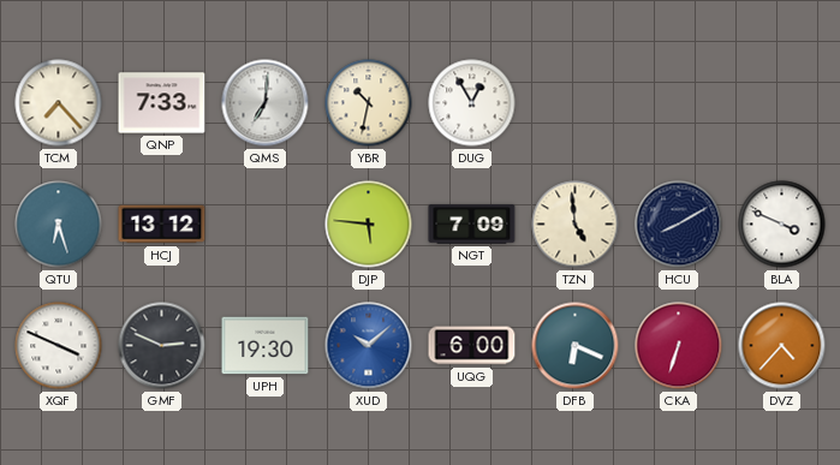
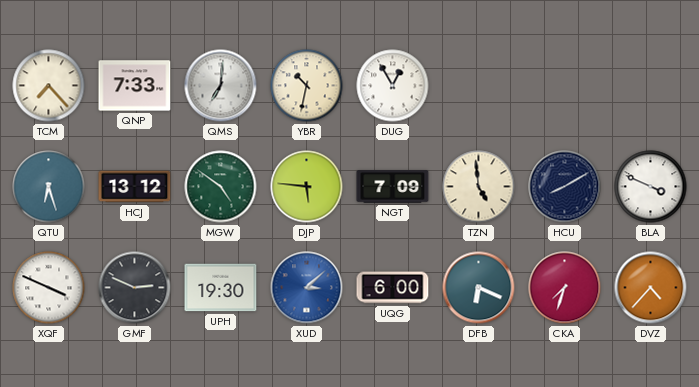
MGW: none -> 4:51 (221, 187)
XUD: 10:08 -> 3:08 (307, 288)
CKA: 6:33 -> 7:33 (565, 288)
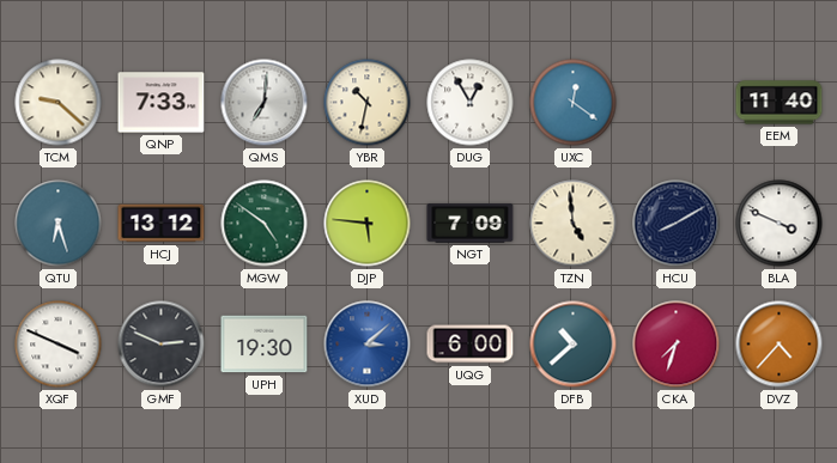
TCM: 7:23 -> 9:22 (59, 103)
UXC: none -> 12:21 (574, 103)
EEM: none -> 11:40 (780, 103)
DFB: 6:19 -> 10:38 (574, 345)
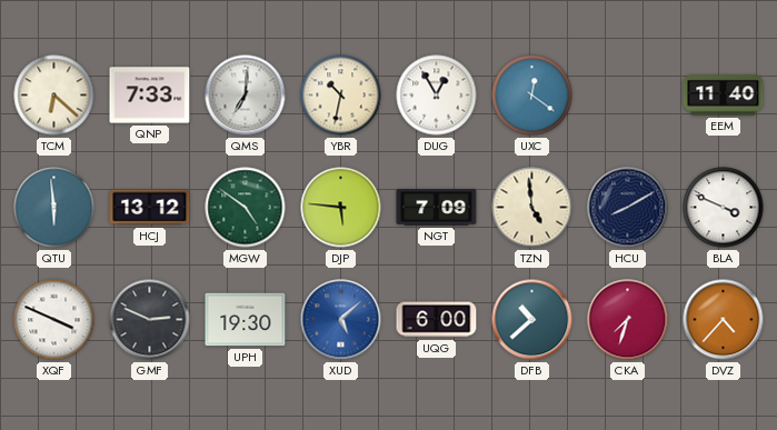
TCM: 9:22 -> 6:22 (54, 96)
QTU: 6:27 -> 5:59 (54, 208)
XUD: 3:08 -> 5:08 (341, 320)
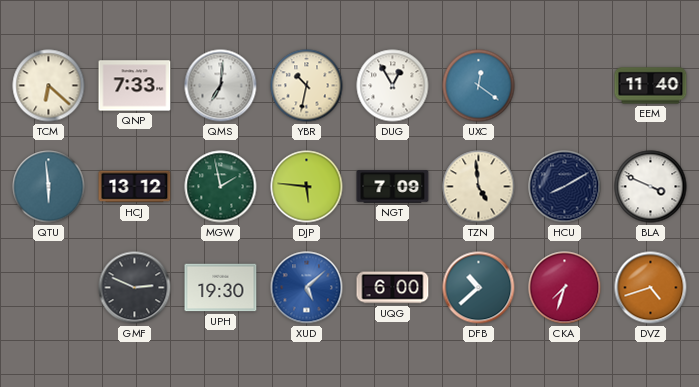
MGW: 4:51 -> 1:58 (221, 187)
XQF: 3:49 -> none (54, 320)
DVZ: 4:37 -> 4:42 (651, 288)
